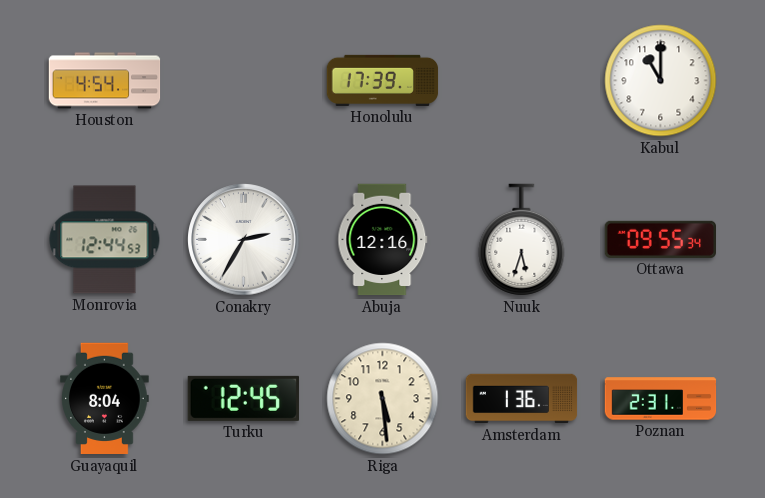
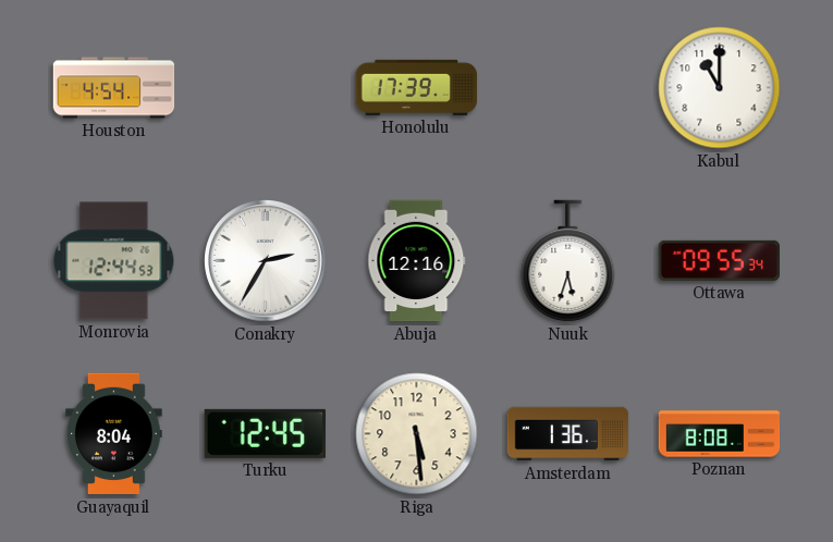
Poznan: 2:31 -> 8:08 (720, 434)
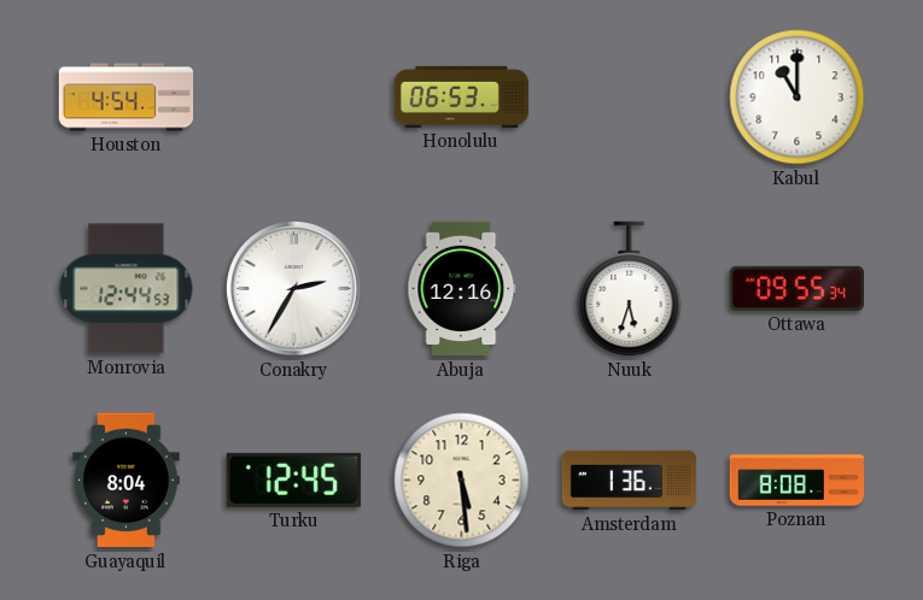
Honolulu: 17:39 -> 06:53 (462, 96)
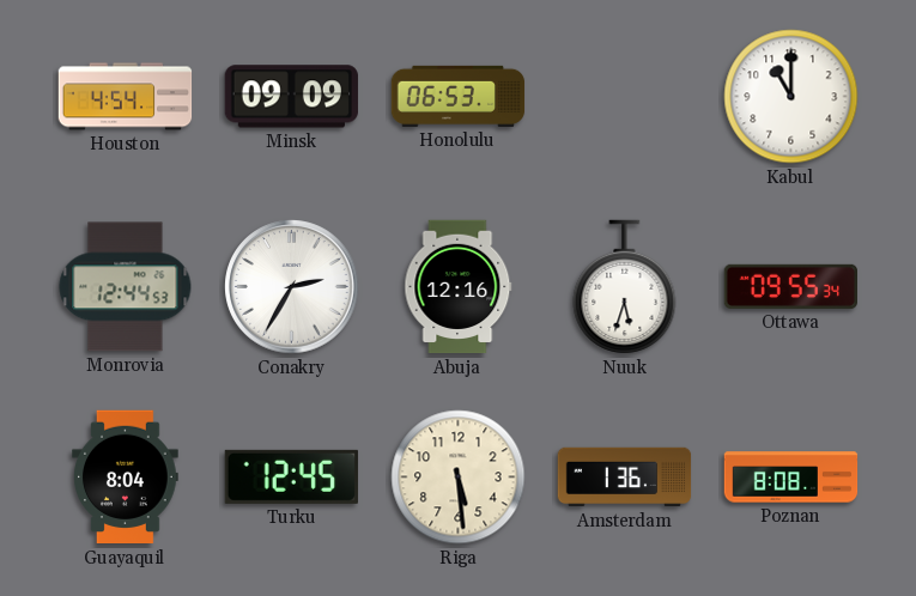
Minsk: none -> 09:09 (291, 97)
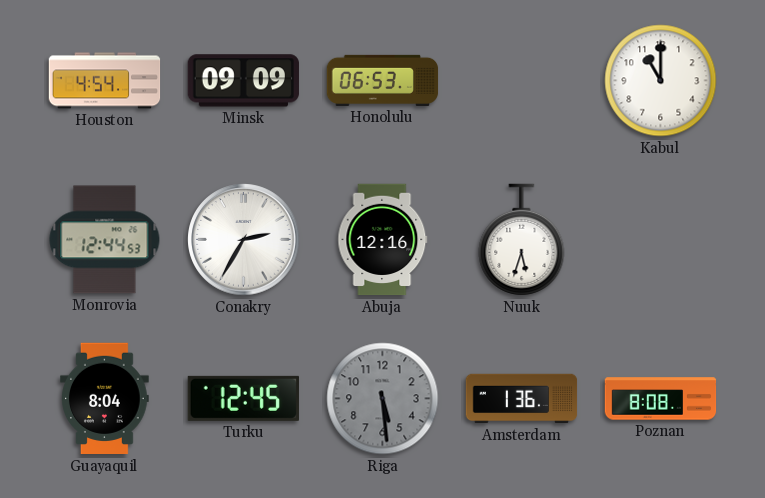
Ottawa: 09:55 -> none (790, 286)
Riga dial: cream -> grey (383, 399)
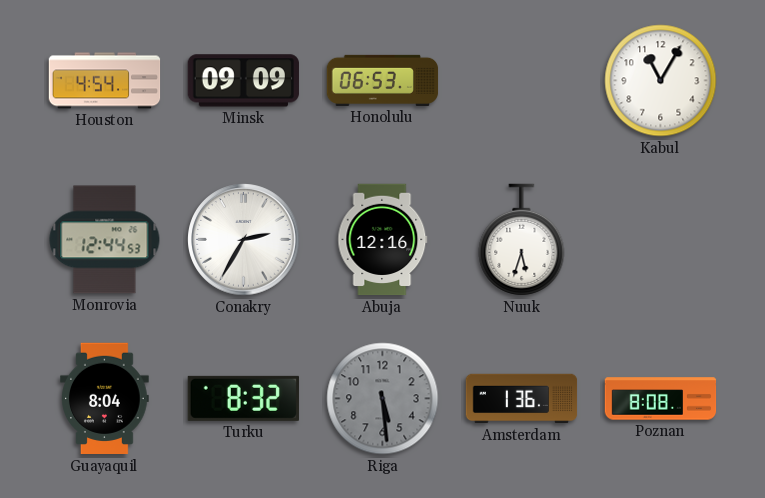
Kabul: 11:00 -> 11:05 (661, 81)
Turku: 12:45 -> 8:32 (243, 398)
